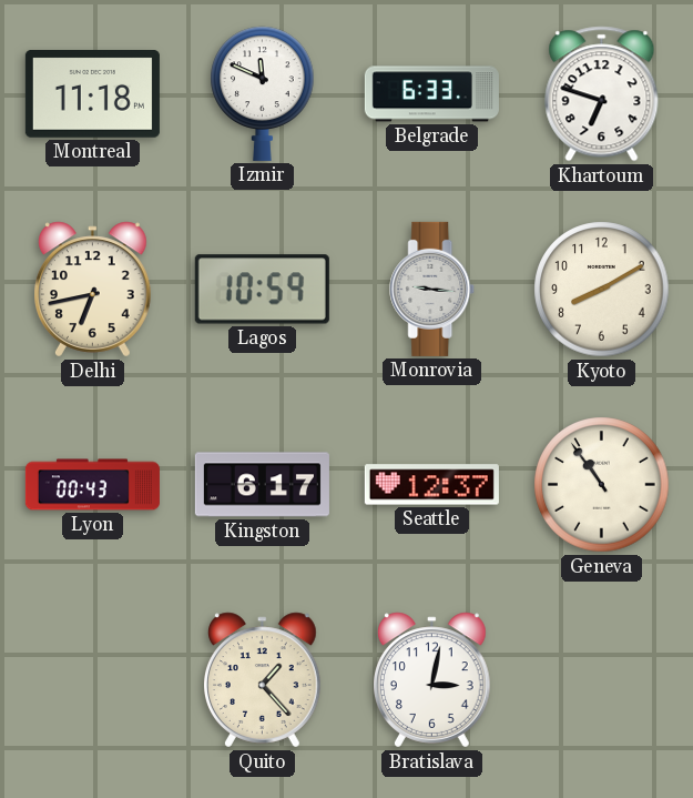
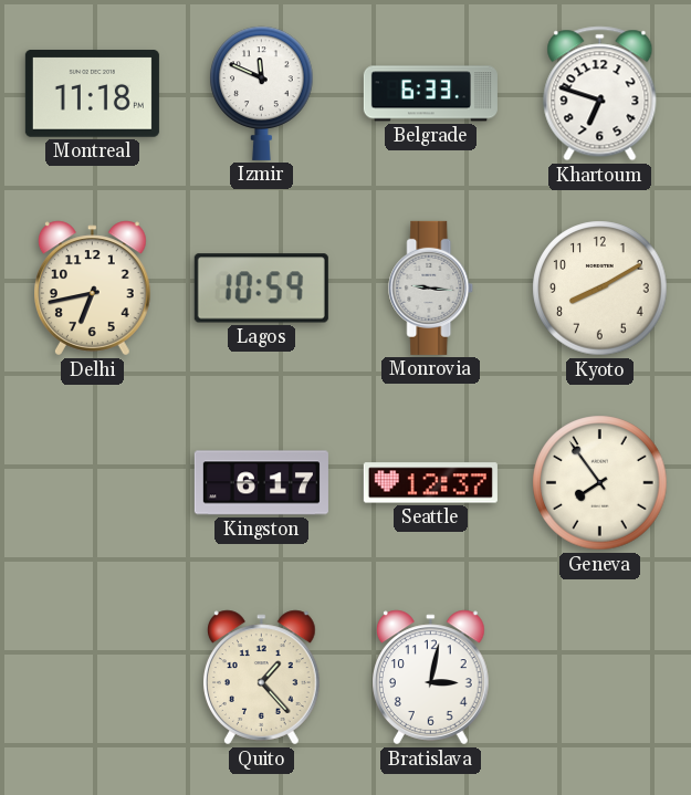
Lyon: 00:43 -> none (92, 485)
Geneva: 10:54 -> 7:54 (600, 483)
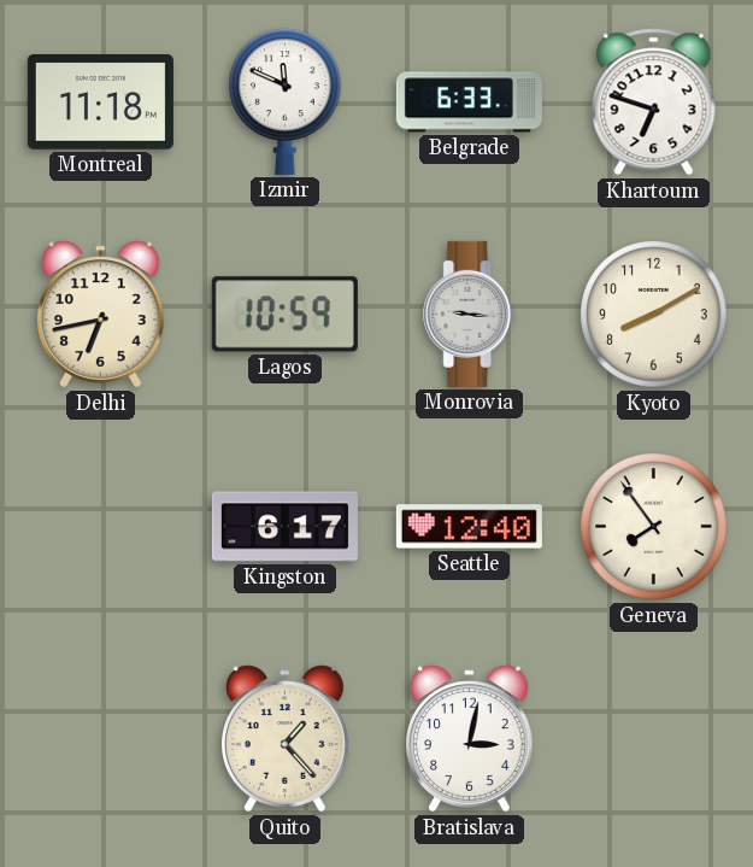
Seattle: 12:37 -> 12:40 (469, 527)
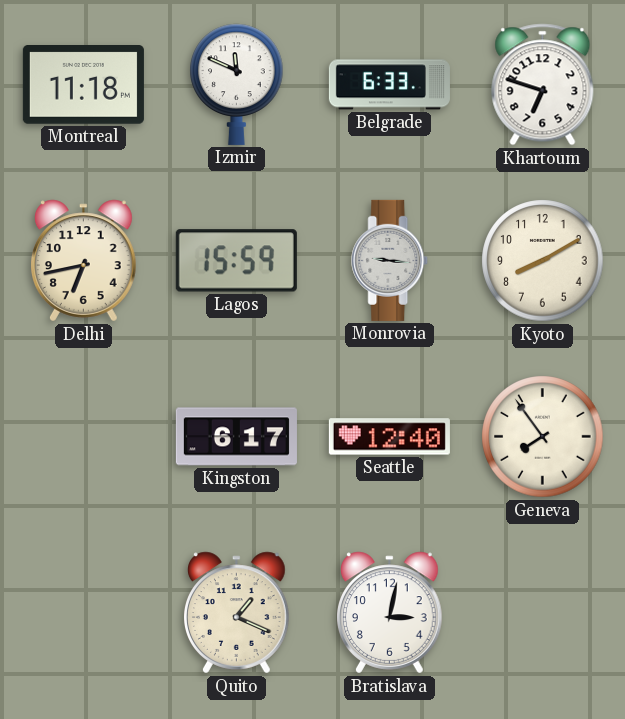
Lagos: 10:59 -> 15:59 (236, 261)
Quito: 1:23 -> 1:19 (237, 613)
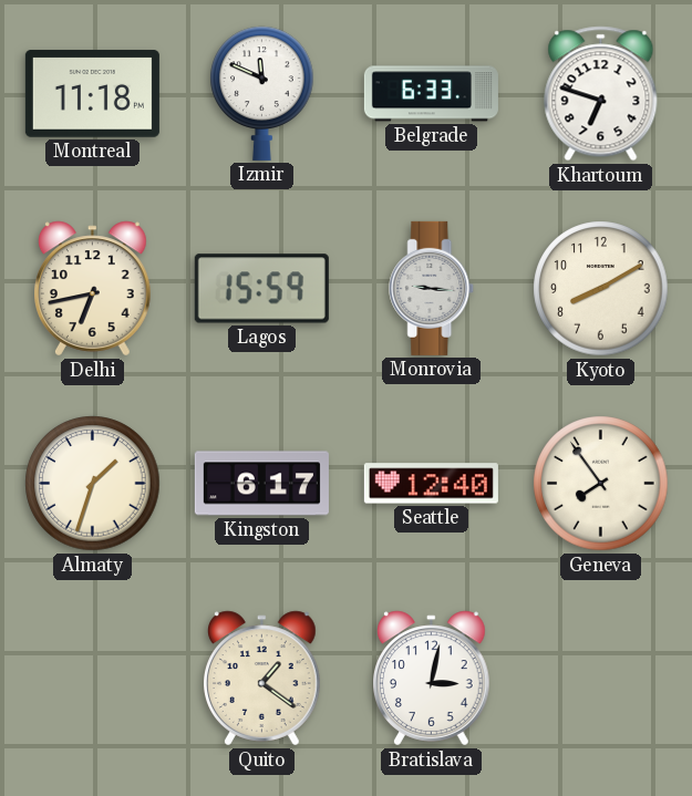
Almaty: none -> 1:33 (93, 484)
Quito: 1:19 -> 1:21 (262, 679)
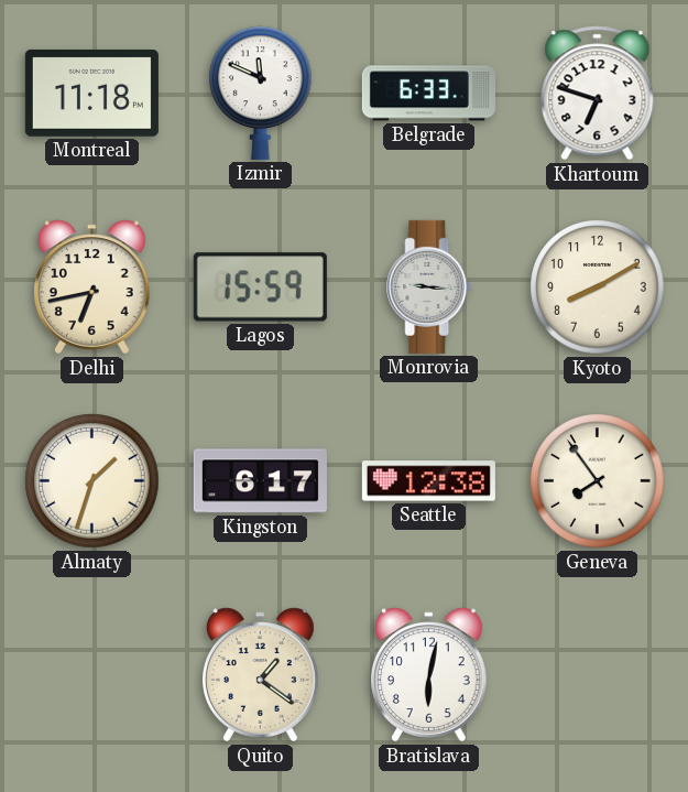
Seattle: 12:40 -> 12:38 (428, 481)
Bratislava: 3:02 -> 6:02 (429, 675)
